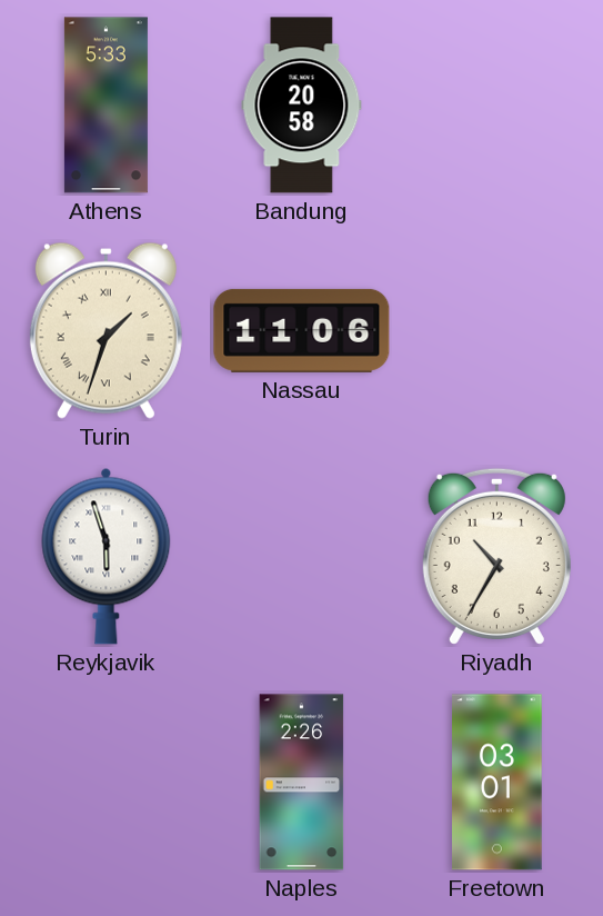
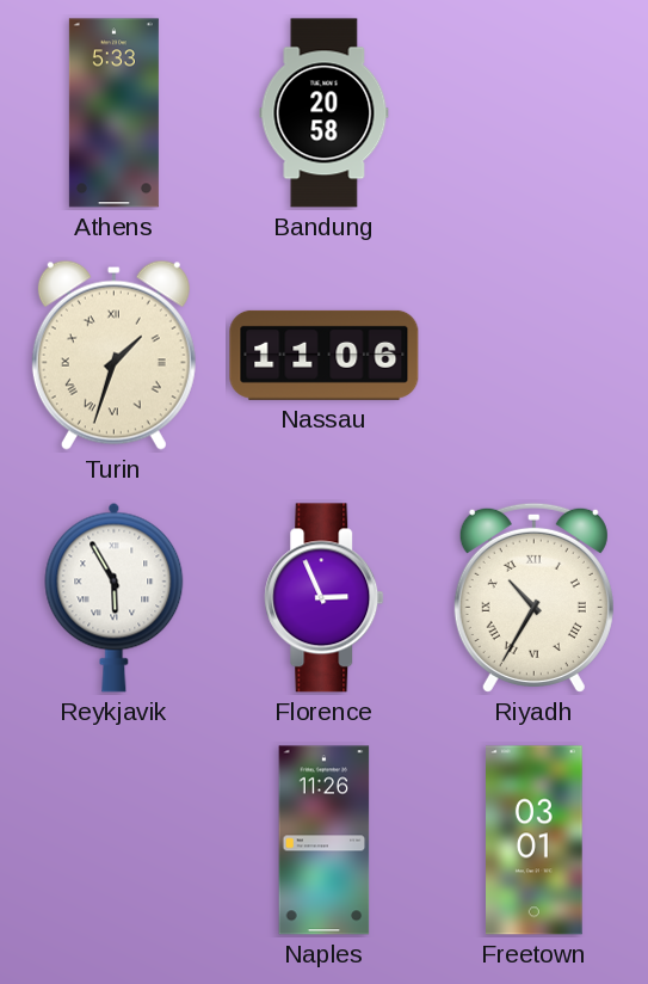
Reykjavik: 5:57 -> 5:55 (115, 597)
Florence: none -> 2:56 (325, 598)
Riyadh numerals: Arabic -> Roman (533, 597)
Naples: 2:26 -> 11:26 (325, 841)
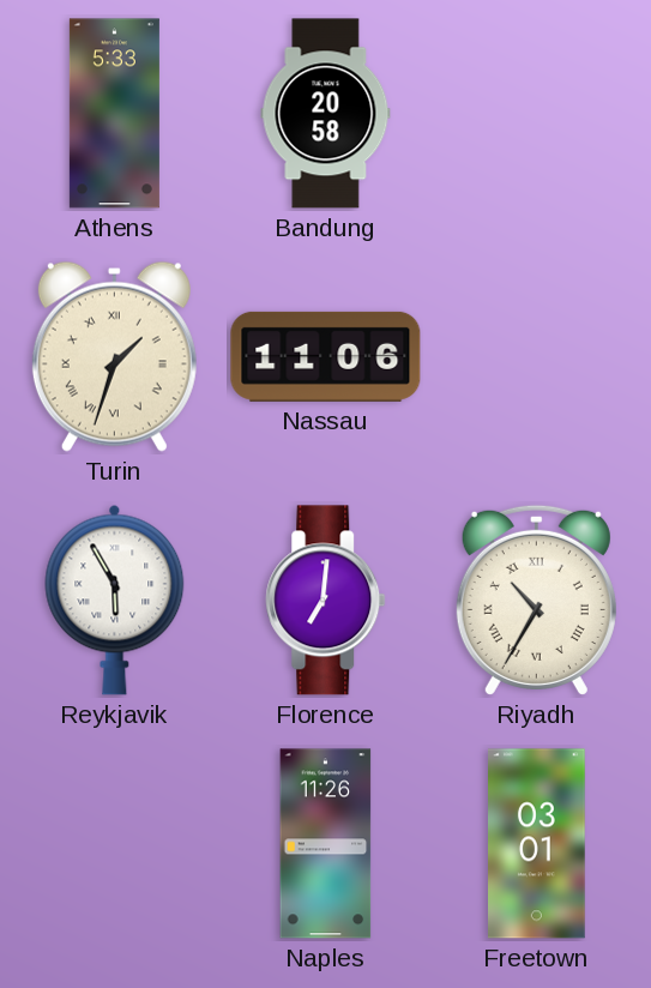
Florence: 2:56 -> 7:01 (326, 601)
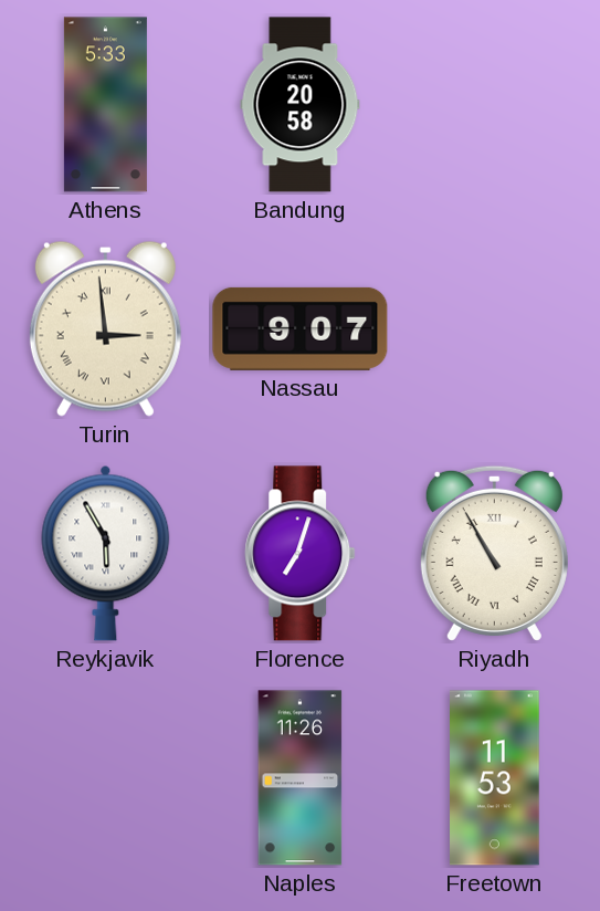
Turin: 1:33 -> 2:59 (105, 328)
Nassau: 11:06 -> 9:07 (301, 328)
Florence: 7:01 -> 7:03 (301, 554)
Riyadh: 10:35 -> 10:55 (494, 553)
Freetown: 03:01 -> 11:53 (495, 778)
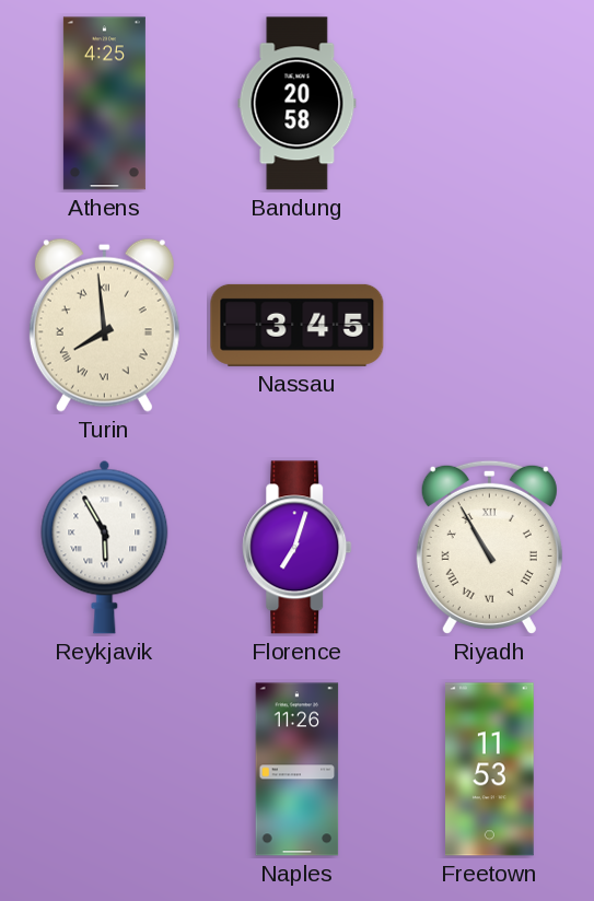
Athens: 5:33 -> 4:25 (104, 104)
Turin: 2:59 -> 7:59 (104, 325)
Nassau: 9:07 -> 3:45 (298, 325)
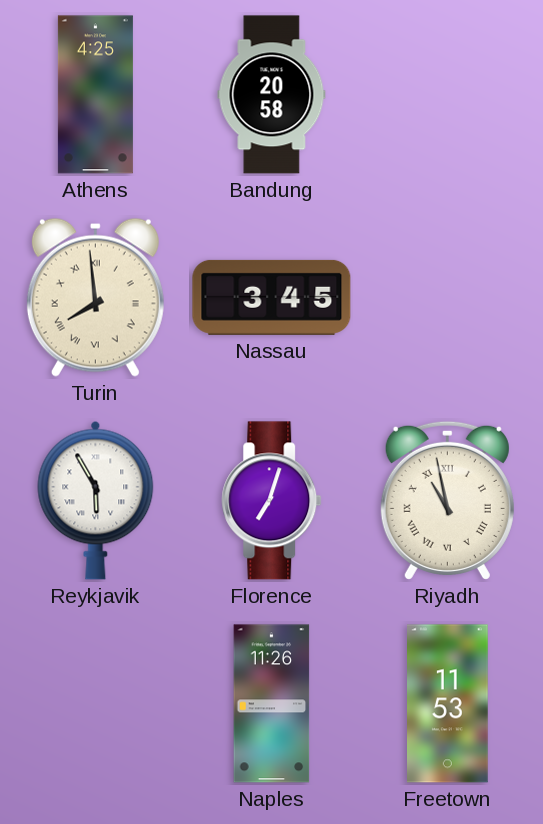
Riyadh: 10:55 -> 10:58 (447, 500)
